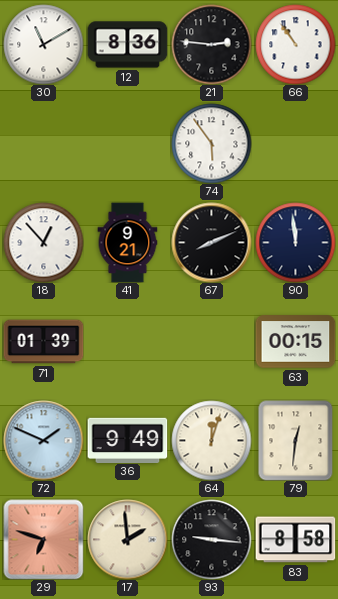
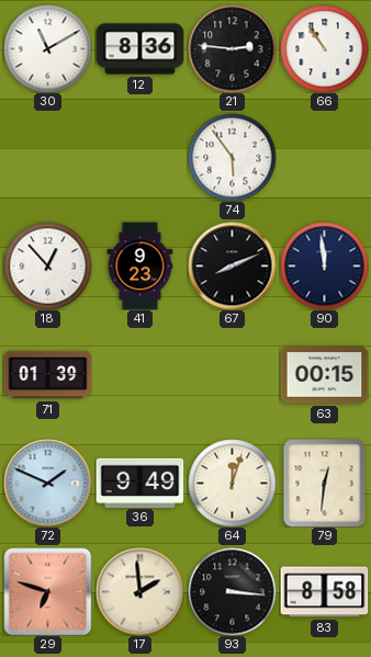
41: 9:21 -> 9:23 (140, 265)
93: 9:16 -> 3:16 (232, 591)
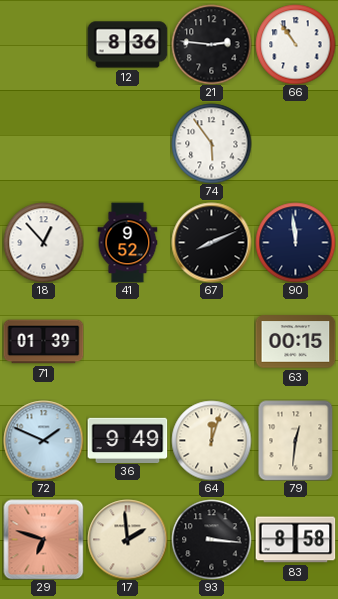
30: 11:10 -> none (47, 48)
41: 9:23 -> 9:52 (128, 242)
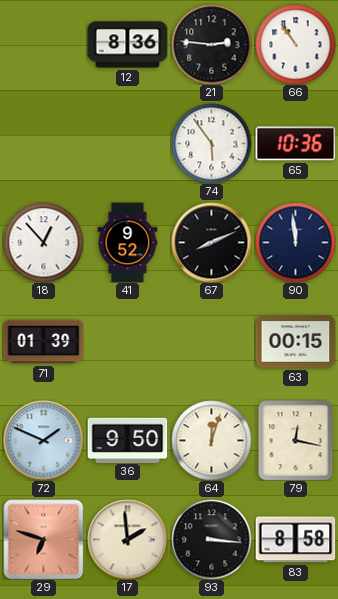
65: none -> 10:36 (295, 144)
36: 9:49 -> 9:50 (127, 440)
79: 12:31 -> 12:17 (296, 440)
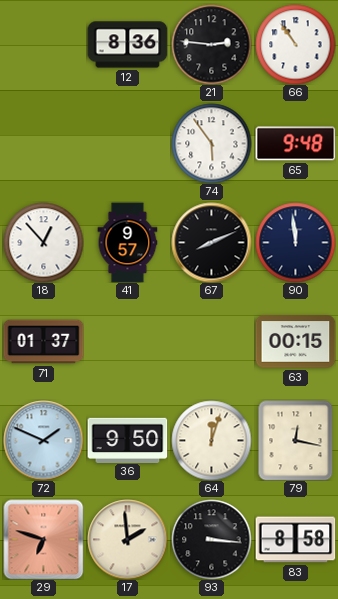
65: 10:36 -> 9:48 (295, 144)
41: 9:52 -> 9:57 (128, 242)
71: 01:39 -> 01:37 (43, 342)
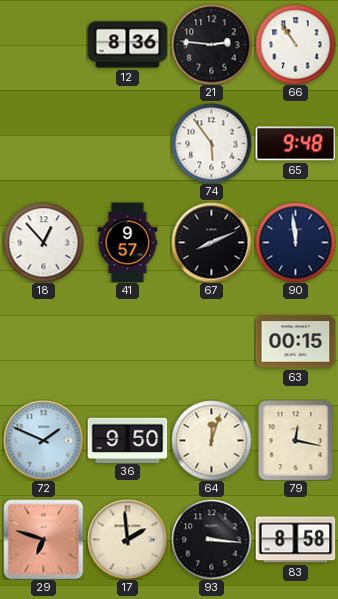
71: 01:37 -> none (43, 342)
